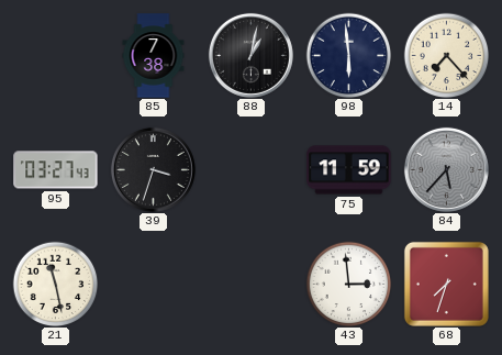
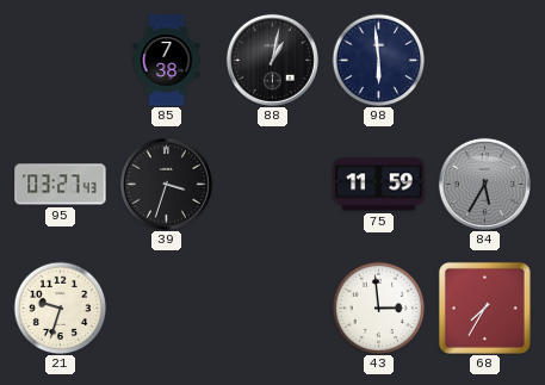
14: 7:23 -> none (446, 55)
84: 5:37 -> 5:35 (484, 184)
21: 11:28 -> 9:33 (60, 308)
68: 7:33 -> 7:35 (484, 308)
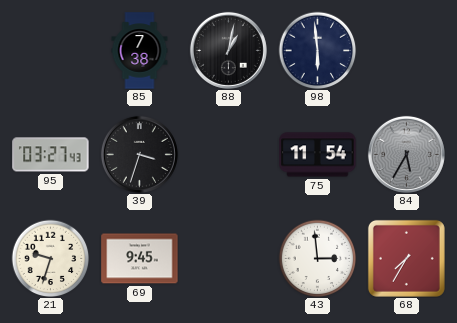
75: 11:59 -> 11:54 (318, 155)
69: none -> 9:45 (140, 259)
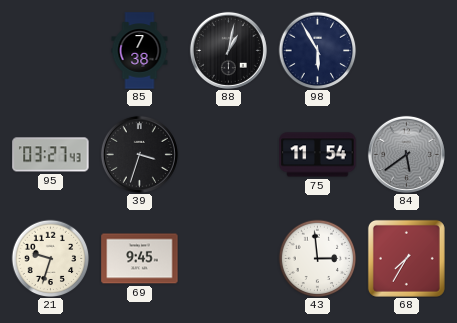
98: 5:59 -> 5:55 (317, 50)
84: 5:35 -> 5:39 (406, 154)
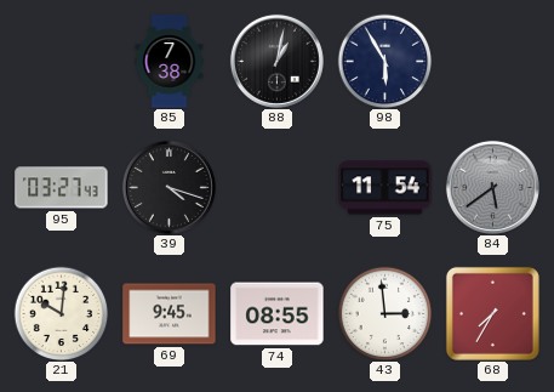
39: 3:33 -> 4:18 (169, 187)
21: 9:33 -> 10:01 (61, 313)
74: none -> 08:55 (278, 314)
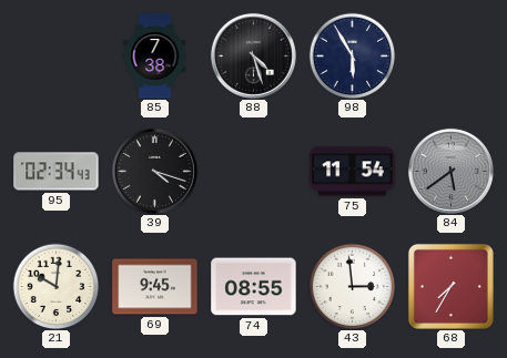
88: 1:02 -> 4:27 (253, 55)
95: 03:27 -> 02:34 (57, 172)
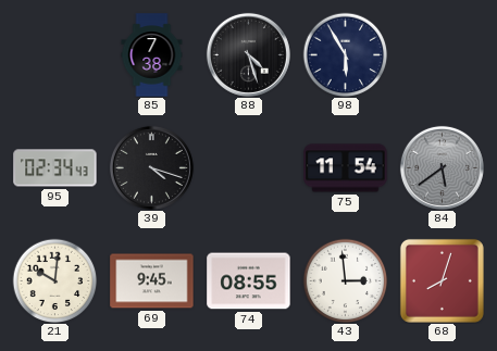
68: 7:35 -> 8:03 (442, 280)
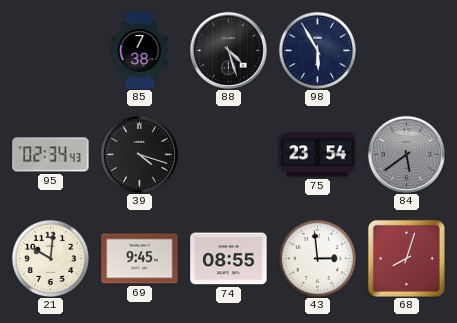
75: 11:54 -> 23:54 (318, 155)
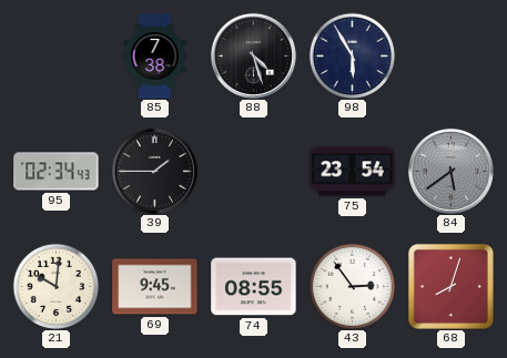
39: 4:18 -> 1:45 (154, 171)
43: 2:59 -> 2:54 (352, 286)
